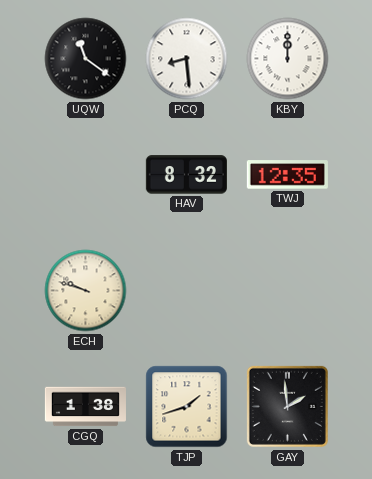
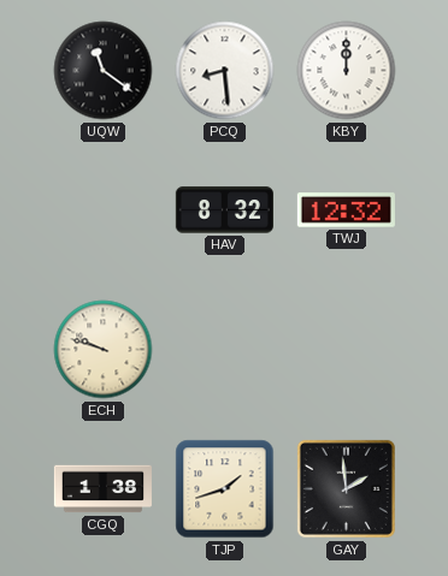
TWJ: 12:35 -> 12:32 (346, 210)
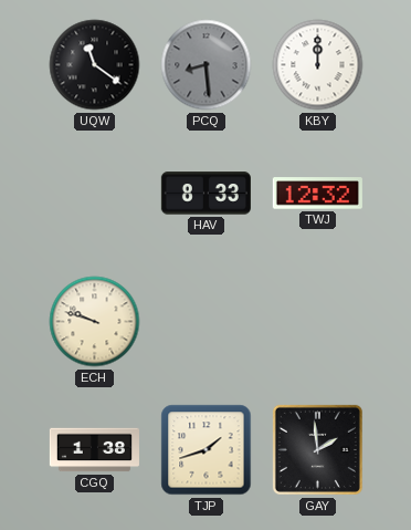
PCQ dial: white -> grey (207, 65)
HAV: 8:32 -> 8:33 (205, 194)
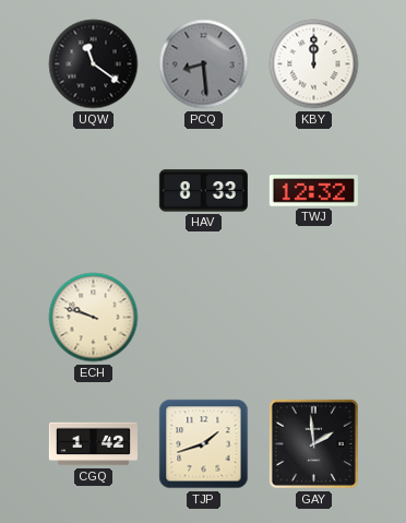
CGQ: 1:38 -> 1:42 (93, 444)
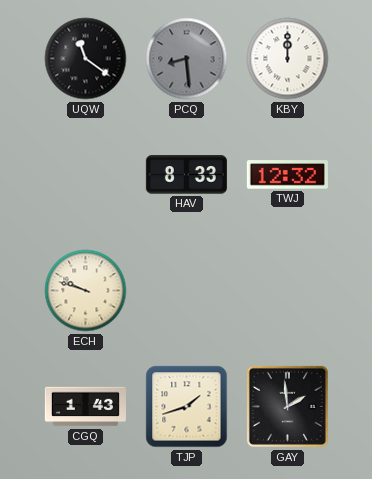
CGQ: 1:42 -> 1:43 (85, 407)
